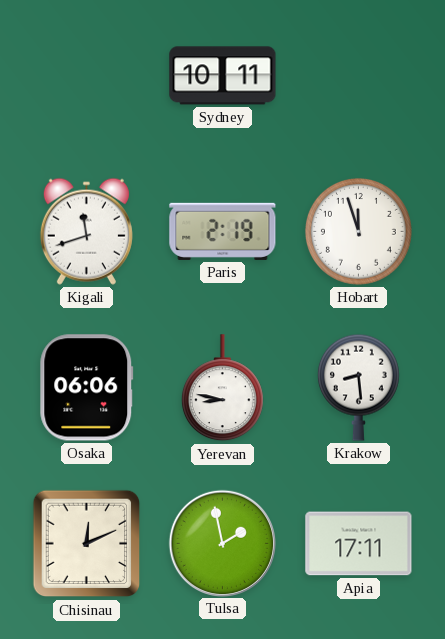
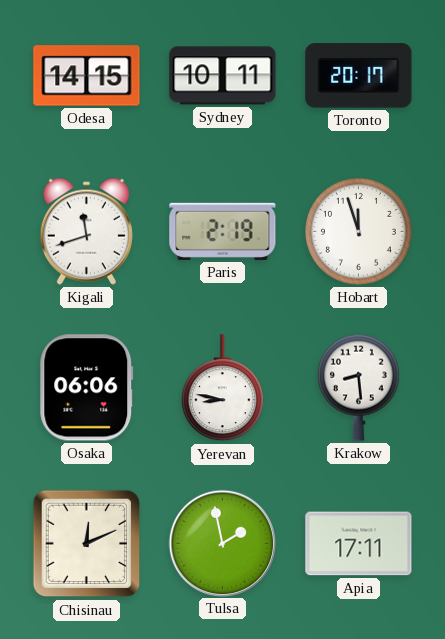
Odesa: none -> 14:15 (87, 76)
Toronto: none -> 20:17 (359, 76)
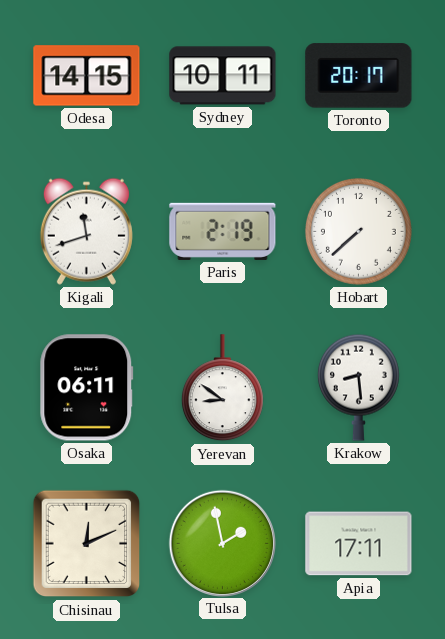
Hobart: 11:57 -> 7:38 (358, 231)
Osaka: 06:06 -> 06:11 (87, 388)
Yerevan: 8:47 -> 8:51 (222, 388)
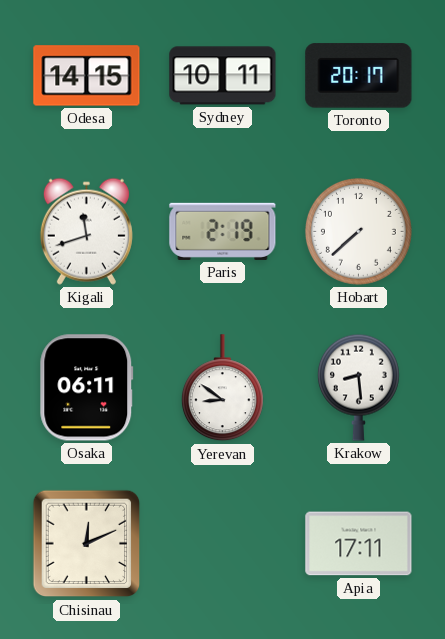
Tulsa: 1:58 -> none (222, 543)
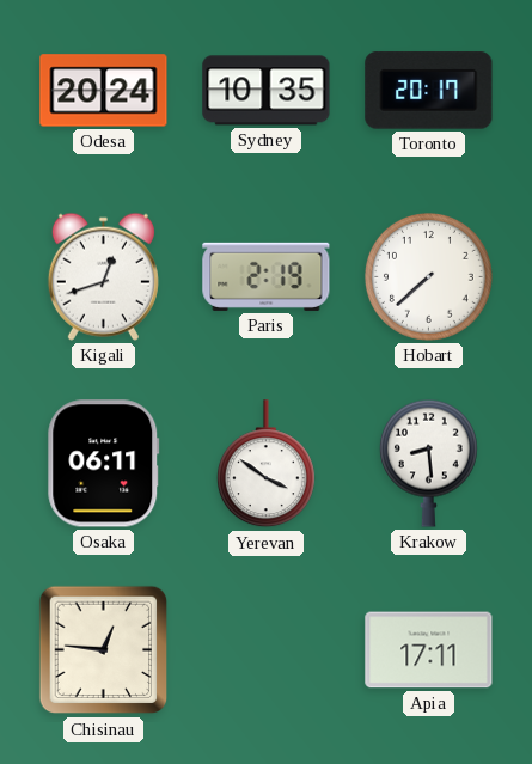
Odesa: 14:15 -> 20:24 (104, 91)
Sydney: 10:11 -> 10:35 (267, 91)
Kigali: 11:42 -> 12:42 (103, 276)
Yerevan: 8:51 -> 3:51 (265, 464)
Chisinau: 12:11 -> 12:46 (104, 650)
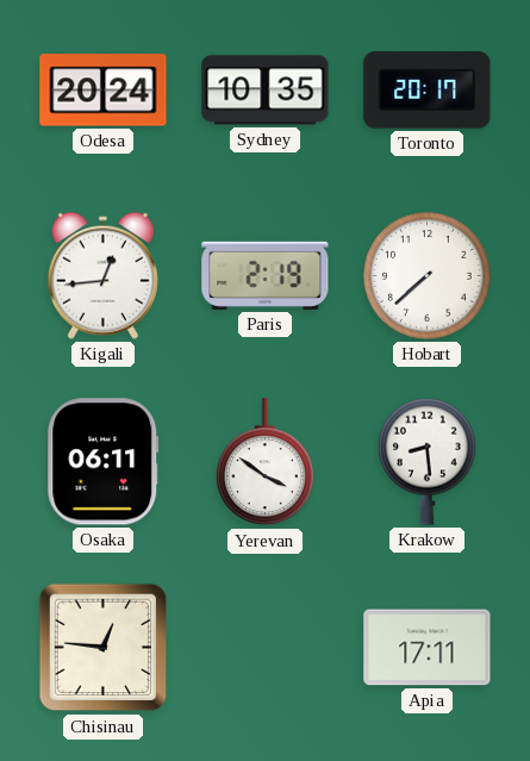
Kigali: 12:42 -> 12:44 (102, 275)
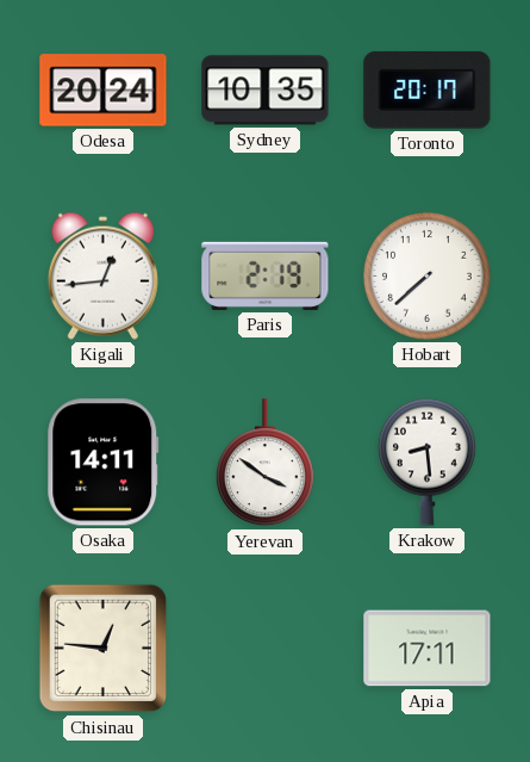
Osaka: 06:11 -> 14:11 (104, 463)
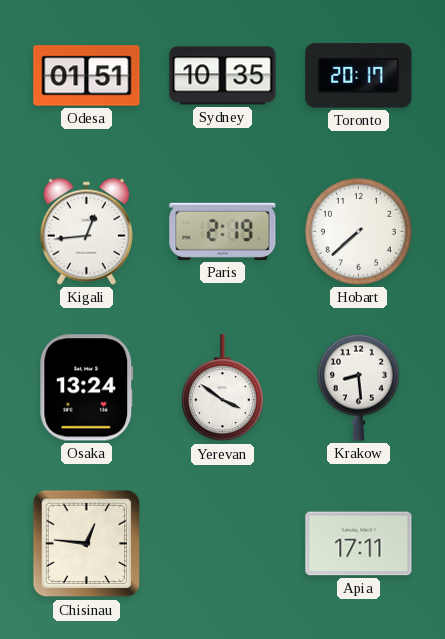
Odesa: 20:24 -> 01:51 (87, 76)
Osaka: 14:11 -> 13:24 (87, 388)
